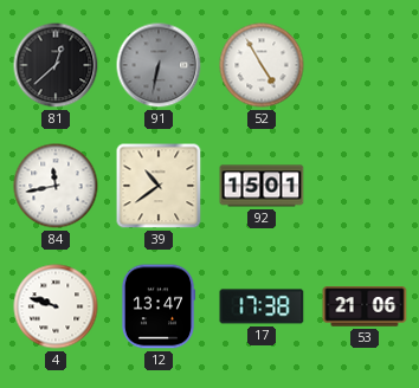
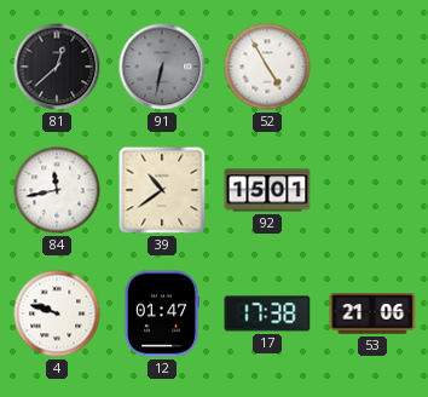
12: 13:47 -> 01:47 (162, 313)
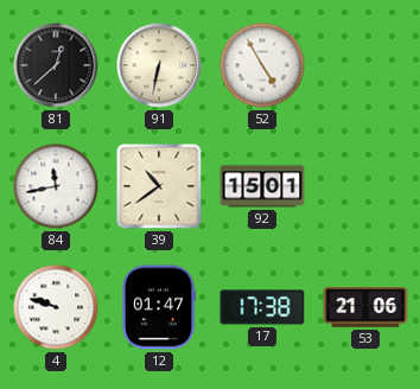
91 dial: grey -> cream (159, 65)
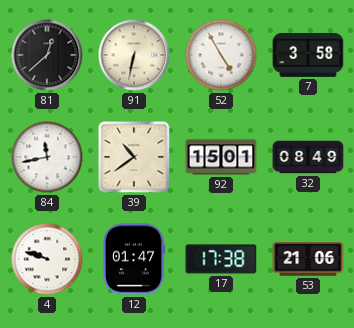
7: none -> 3:58 (308, 55)
32: none -> 08:49 (308, 157)
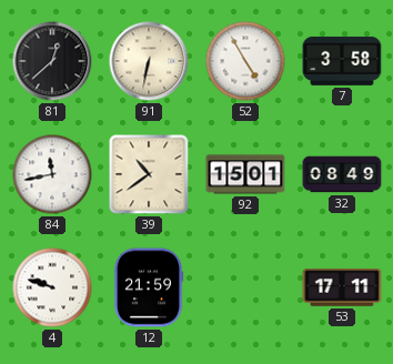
12: 01:47 -> 21:59 (149, 287)
17: 17:38 -> none (221, 259)
53: 21:06 -> 17:11 (342, 287)
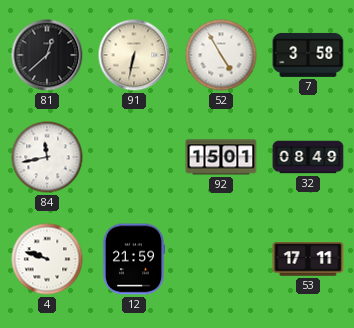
39: 10:39 -> none (149, 174)
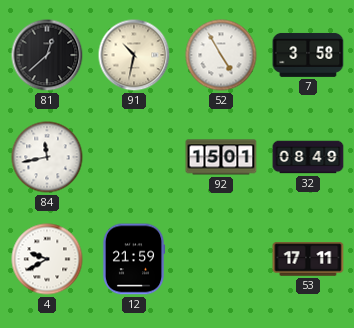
91: 6:32 -> 10:32 (134, 55)
4: 9:48 -> 9:40 (47, 259)
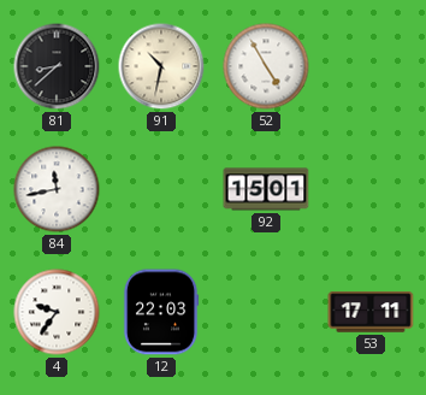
81: 12:38 -> 8:38 (57, 66)
7: 3:58 -> none (308, 55)
32: 08:49 -> none (308, 157)
4: 9:40 -> 9:36 (57, 312)
12: 21:59 -> 22:03 (161, 312)
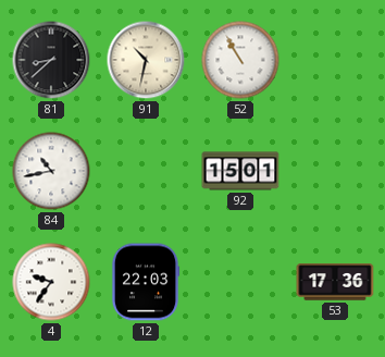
52: 4:55 -> 10:55 (240, 60)
84: 11:43 -> 10:43 (51, 171)
53: 17:11 -> 17:36 (335, 282)
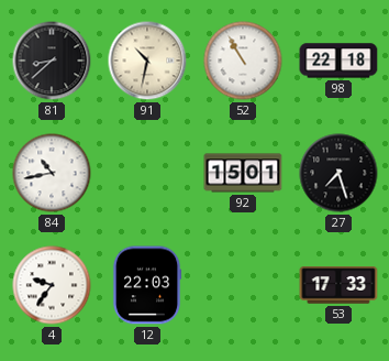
98: none -> 22:18 (338, 61)
27: none -> 7:27 (338, 173)
53: 17:36 -> 17:33 (338, 285)
